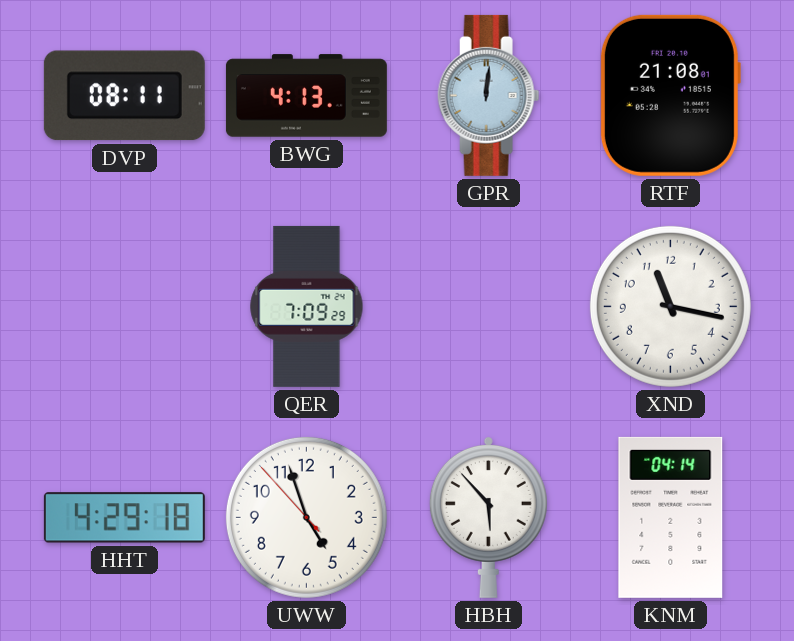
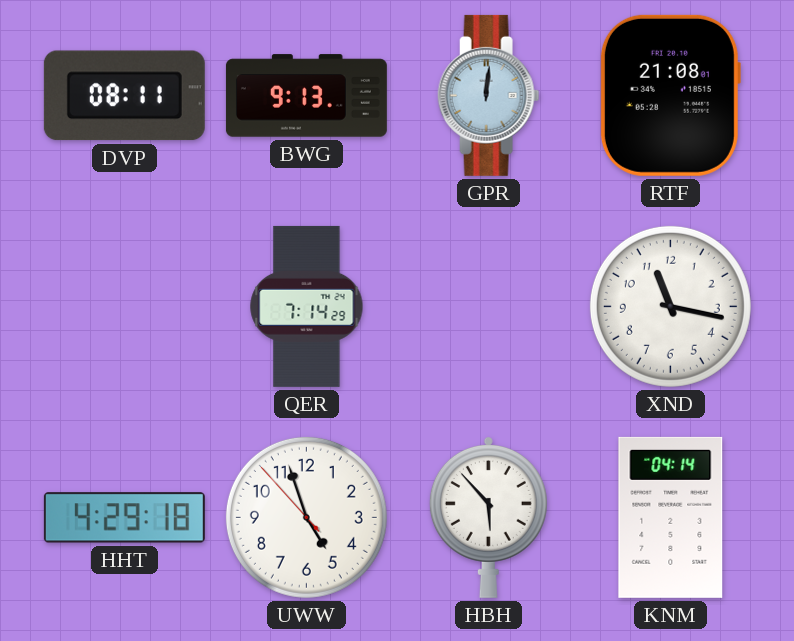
BWG: 4:13 -> 9:13 (306, 96)
QER: 7:09 -> 7:14 (307, 306)
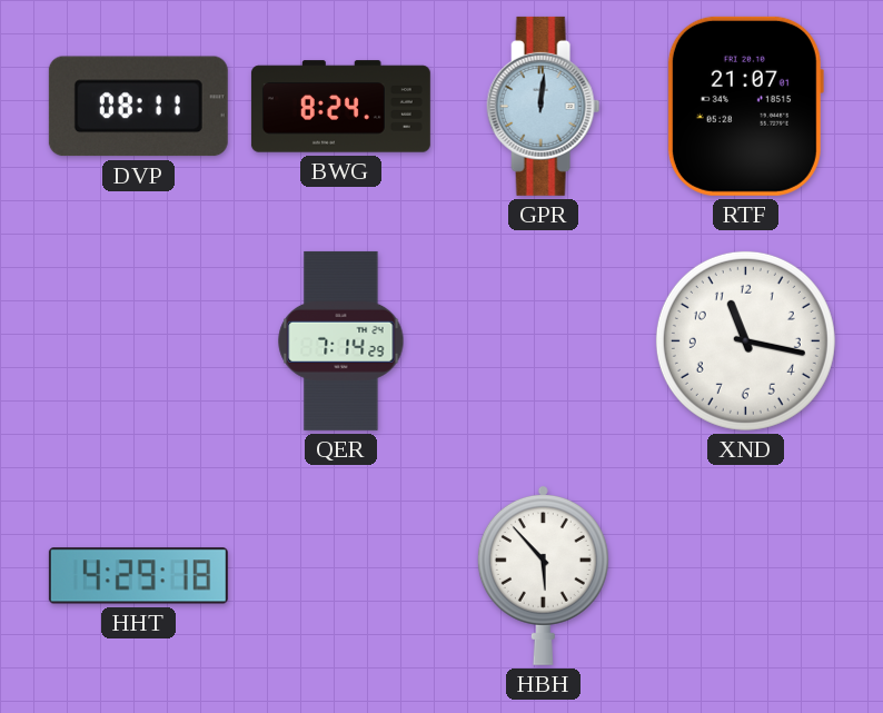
BWG: 9:13 -> 8:24 (340, 107)
RTF: 21:08 -> 21:07 (745, 106)
UWW: 4:56 -> none (306, 517)
KNM: 04:14 -> none (671, 517)
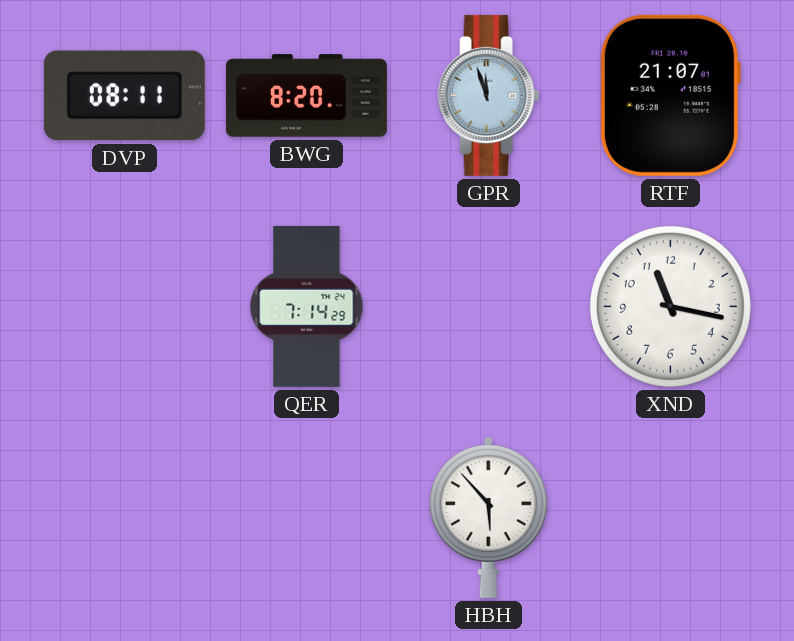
BWG: 8:24 -> 8:20 (306, 96)
GPR: 12:01 -> 11:57 (489, 95)
HHT: 4:29 -> none (138, 576)
